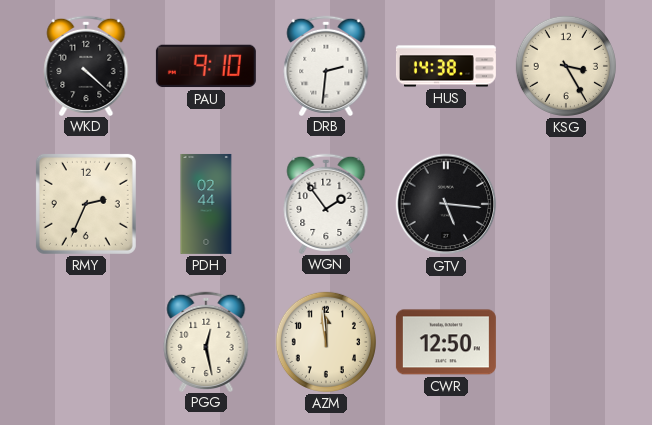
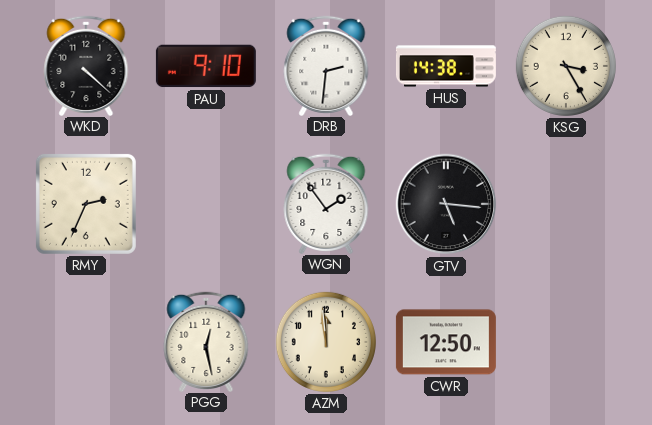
PDH: 02:44 -> none (206, 204)
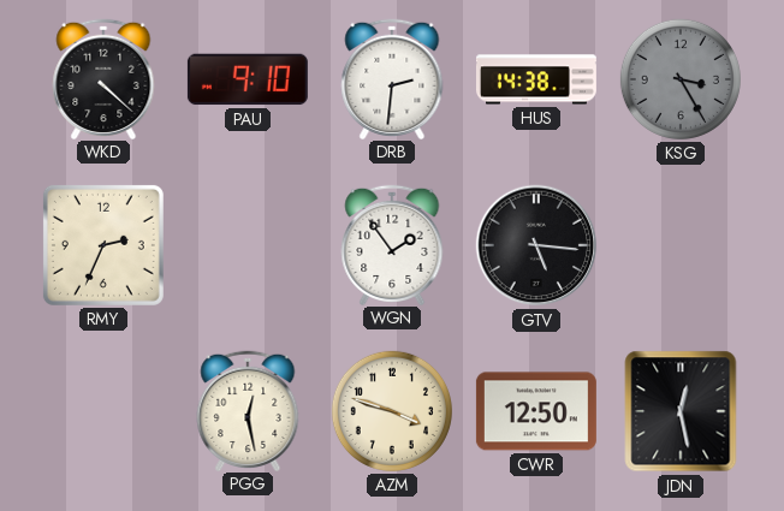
KSG dial: cream -> grey (681, 79)
AZM: 11:59 -> 3:48 (392, 411)
JDN: none -> 12:28 (681, 411)
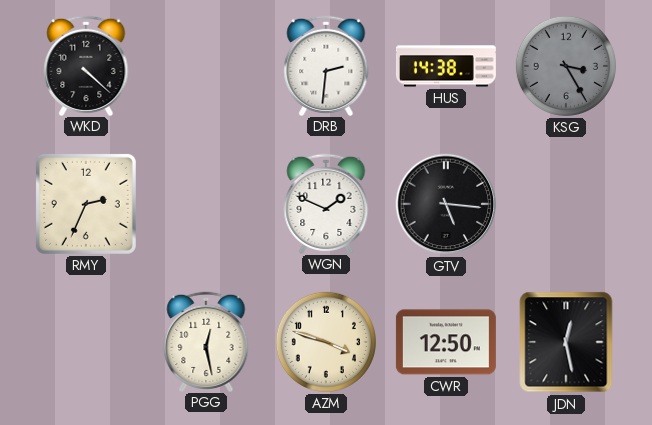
PAU: 9:10 -> none (248, 79)
WGN: 1:54 -> 1:49 (326, 203)
